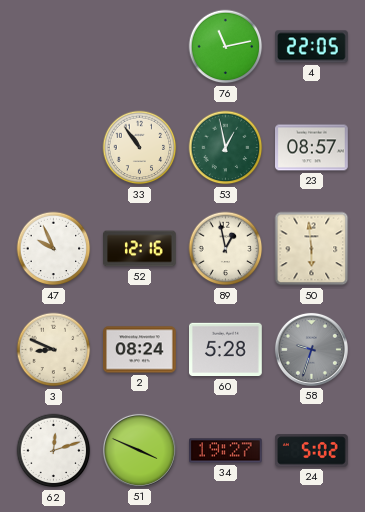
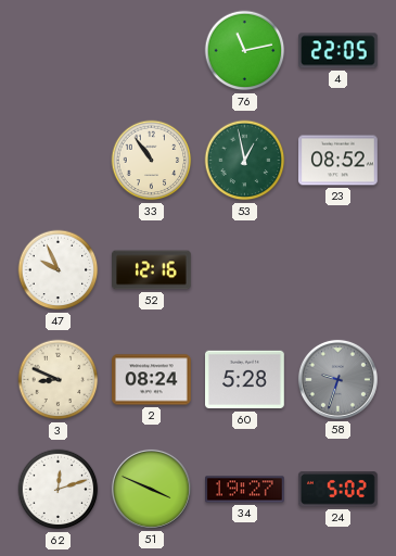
23: 08:57 -> 08:52 (338, 161)
89: 12:58 -> none (226, 249)
50: 5:59 -> none (312, 249)
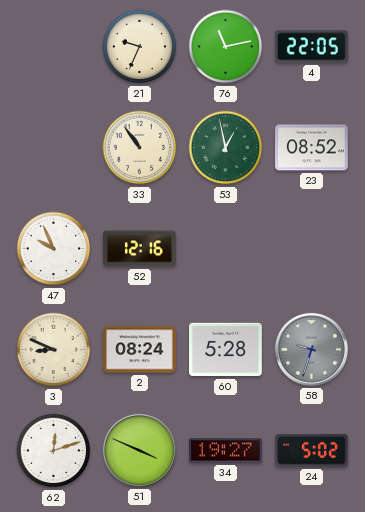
21: none -> 9:34 (140, 47)
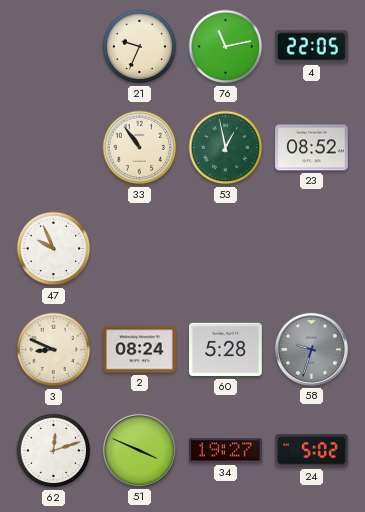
52: 12:16 -> none (140, 249)
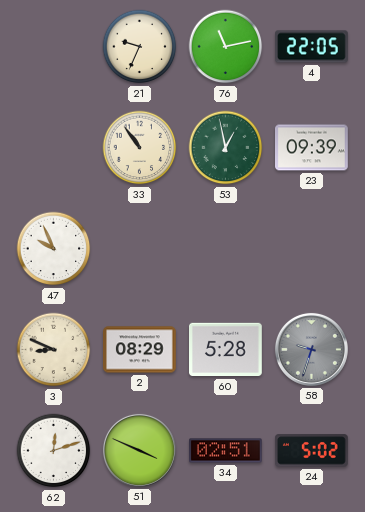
23: 08:52 -> 09:39 (312, 148)
2: 08:24 -> 08:29 (140, 350)
34: 19:27 -> 02:51 (226, 451)
